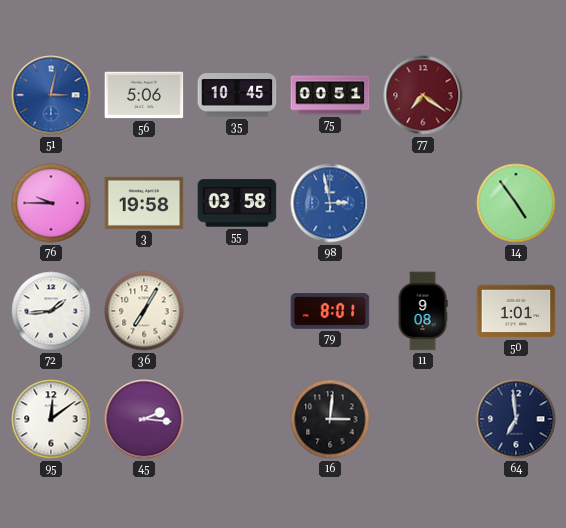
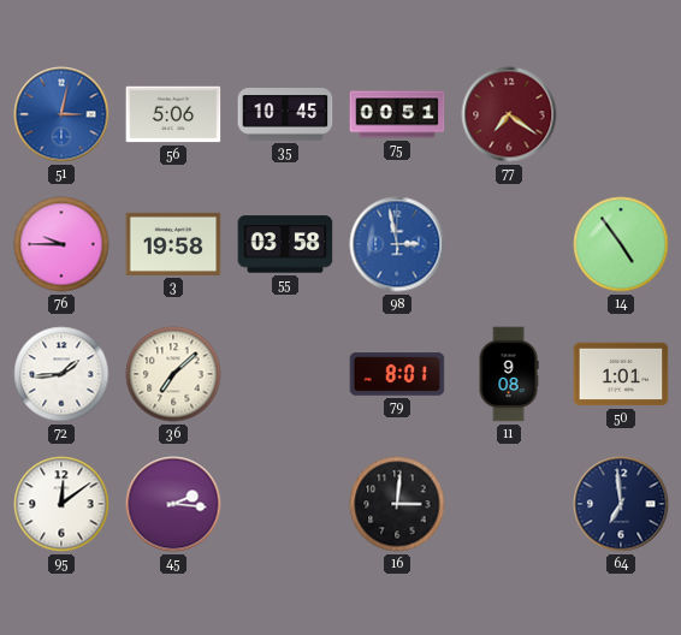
36: 7:05 -> 7:08 (173, 374)
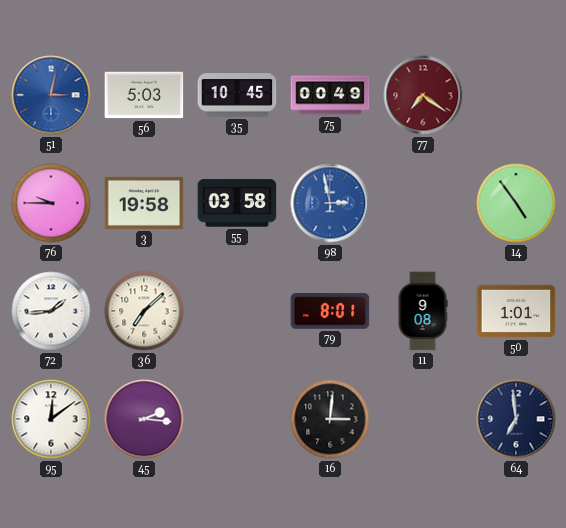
56: 5:06 -> 5:03 (144, 95)
75: 00:51 -> 00:49 (330, 95)
